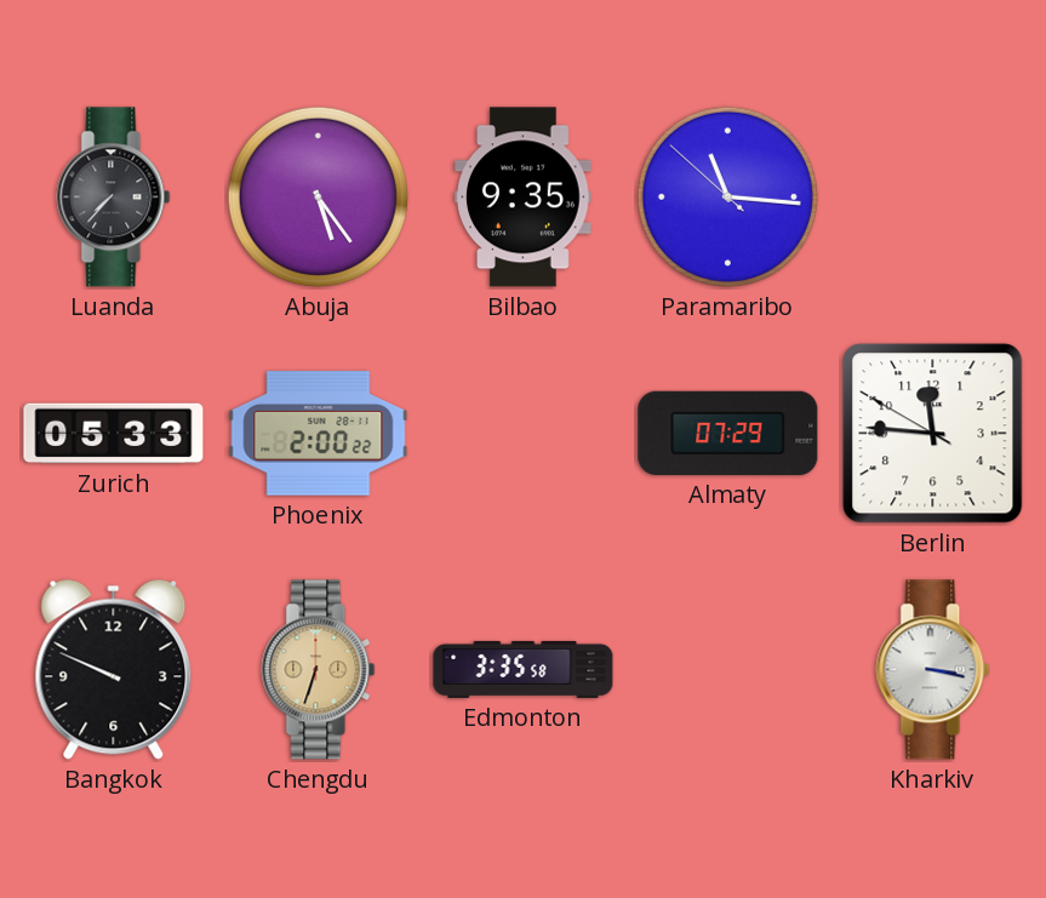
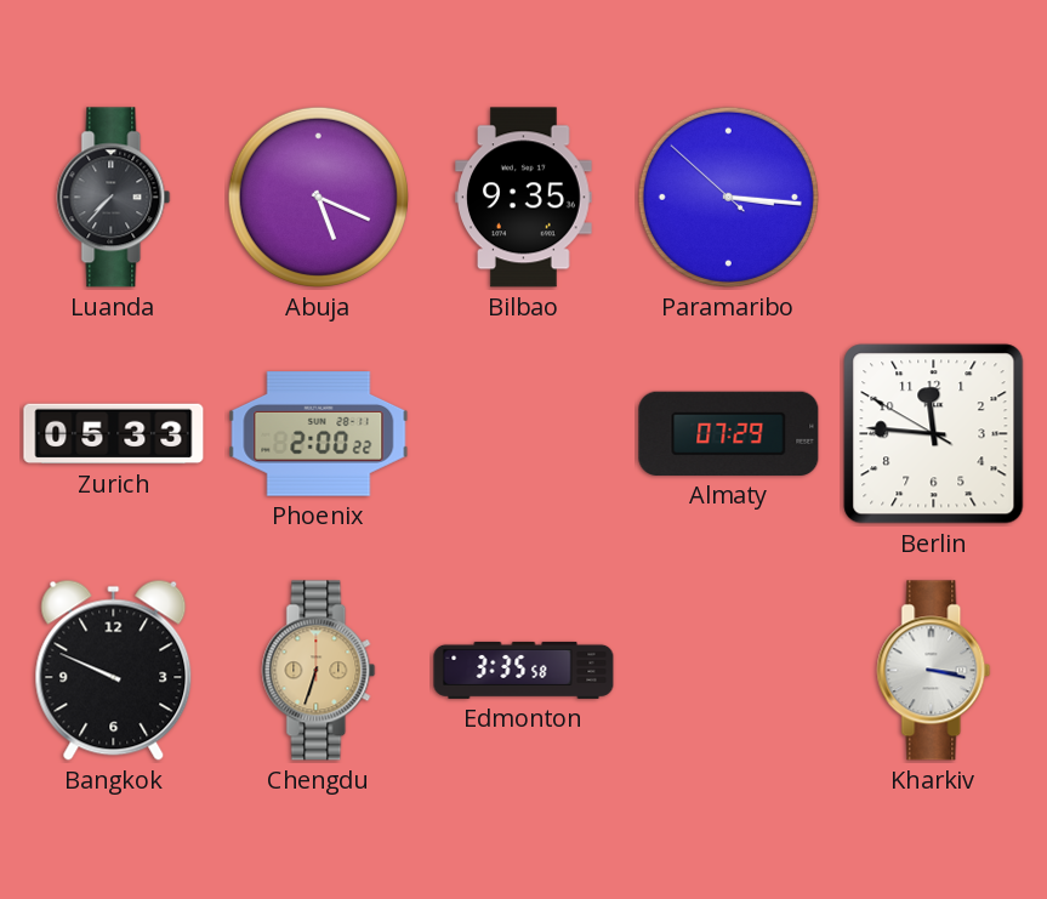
Abuja: 5:24 -> 5:19 (318, 197)
Paramaribo: 11:15 -> 3:15 (728, 197)
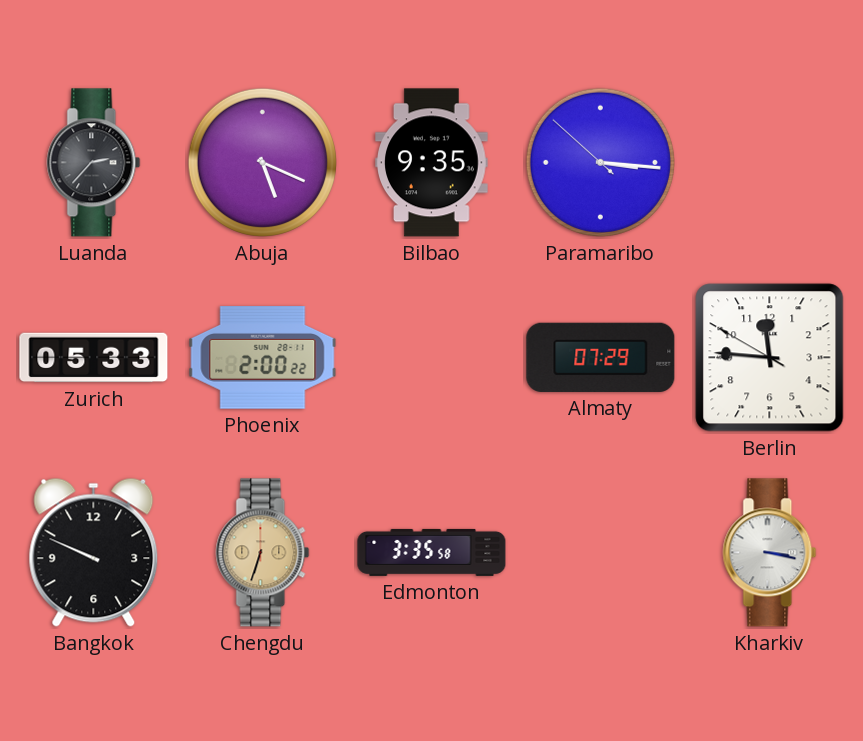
Luanda: 7:37 -> 2:37 (94, 163)
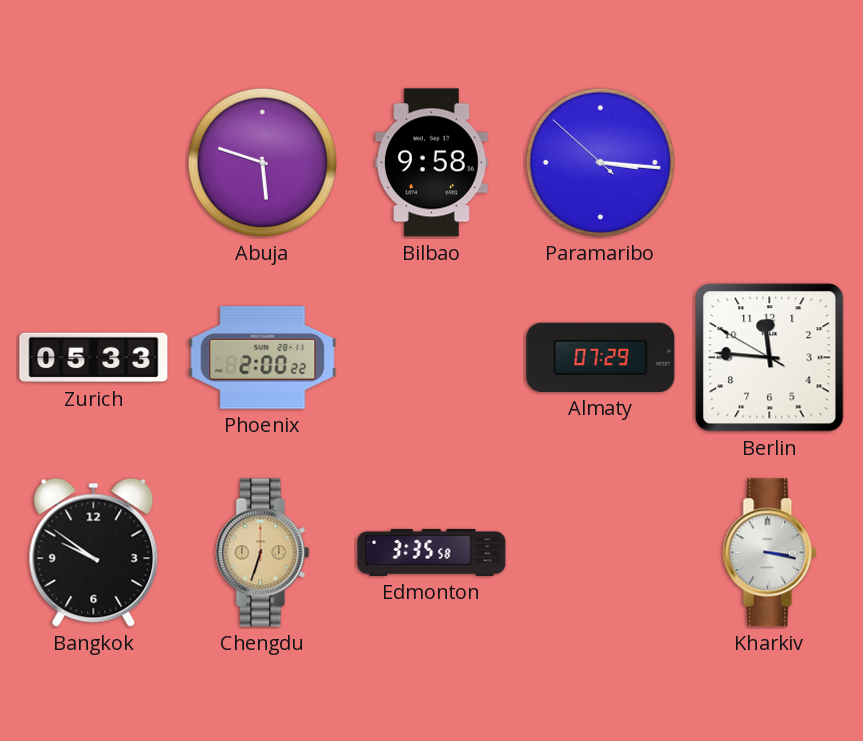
Luanda: 2:37 -> none (94, 163)
Abuja: 5:19 -> 5:48 (262, 162)
Bilbao: 9:35 -> 9:58 (432, 163)
Bangkok: 9:49 -> 9:51 (94, 552)
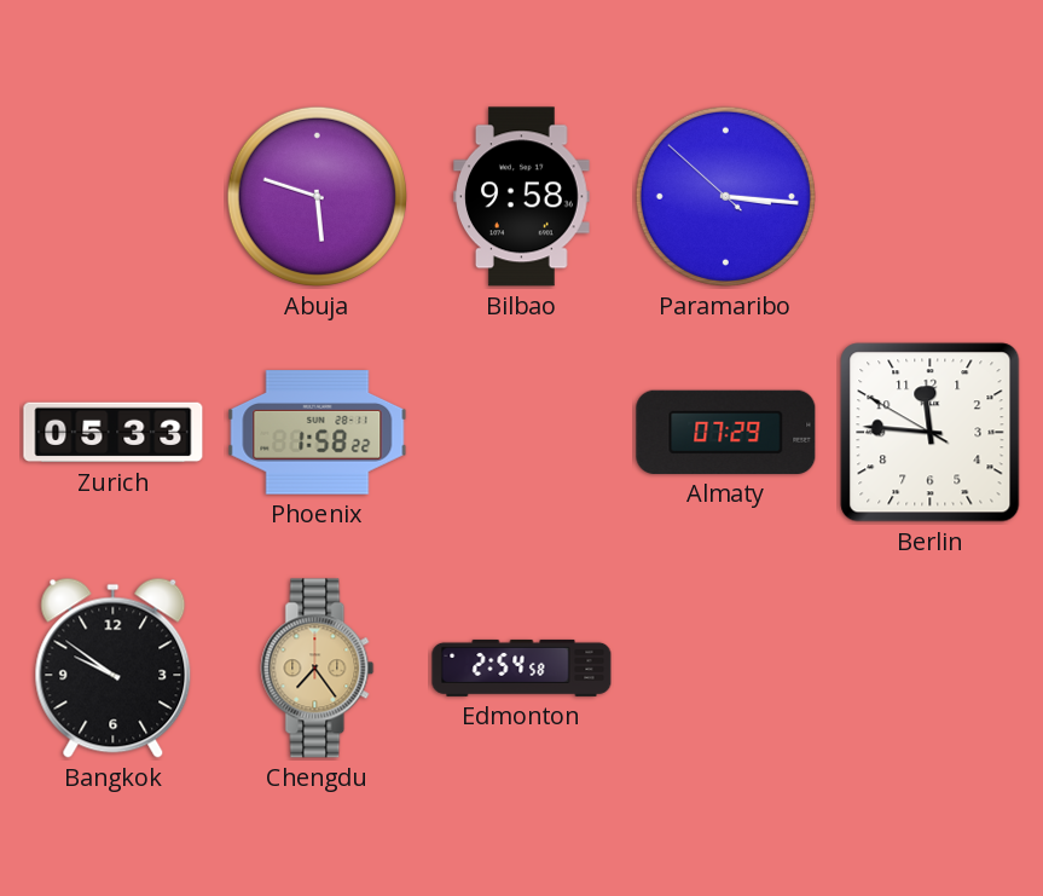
Phoenix: 2:00 -> 1:58 (318, 433)
Chengdu: 6:33 -> 7:24 (318, 669)
Edmonton: 3:35 -> 2:54 (522, 667)
Kharkiv: 3:17 -> none (770, 553)
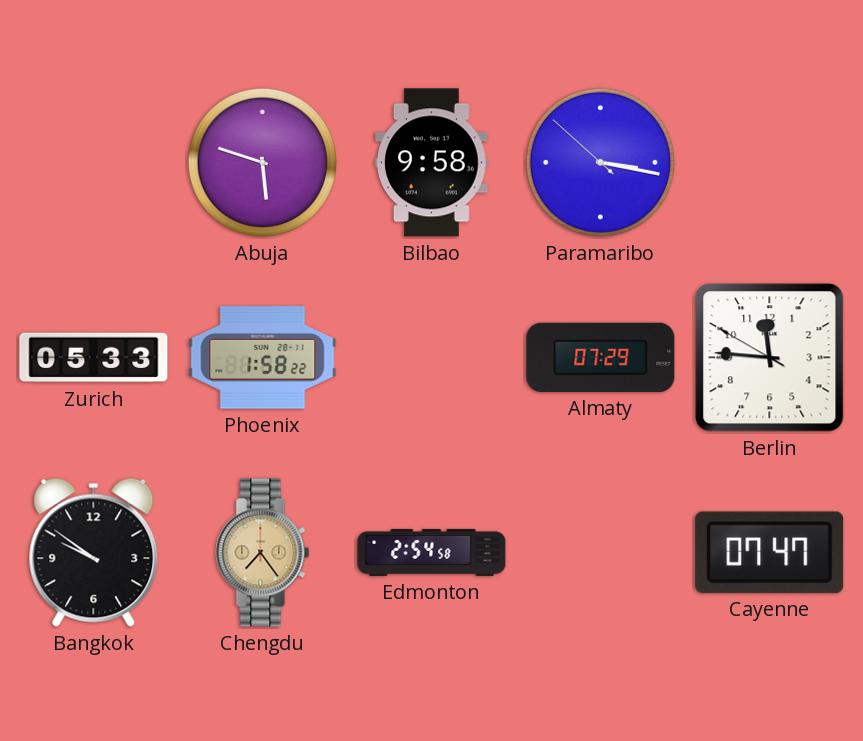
Paramaribo: 3:15 -> 3:16 (600, 162)
Cayenne: none -> 07:47 (770, 552)
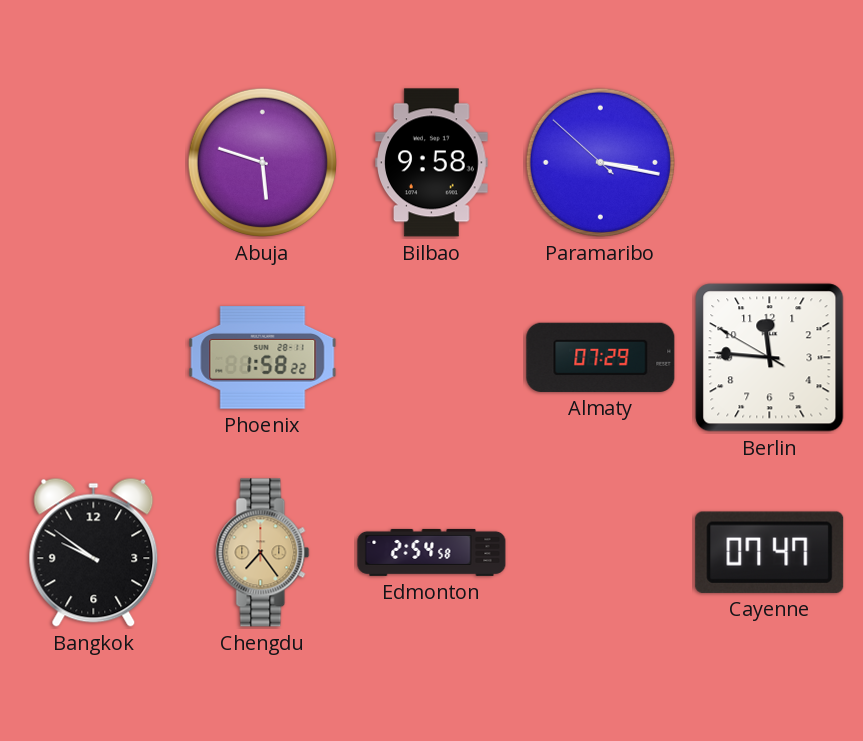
Zurich: 05:33 -> none (94, 358)
